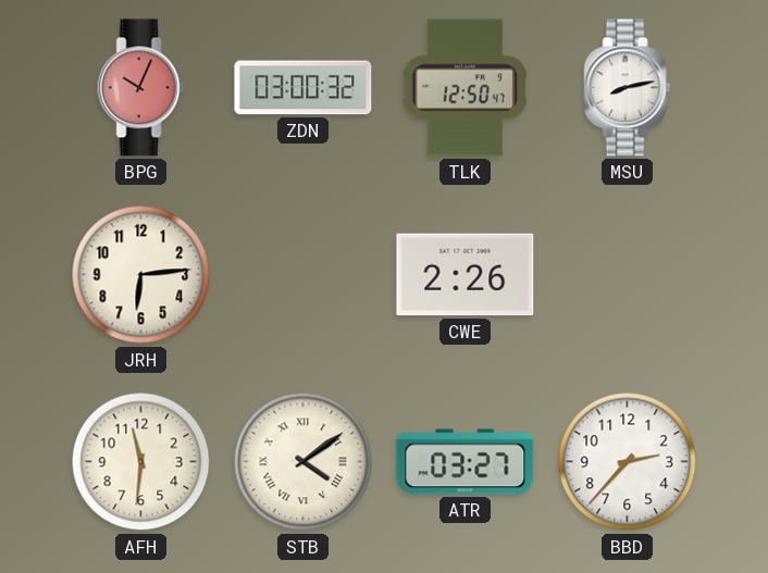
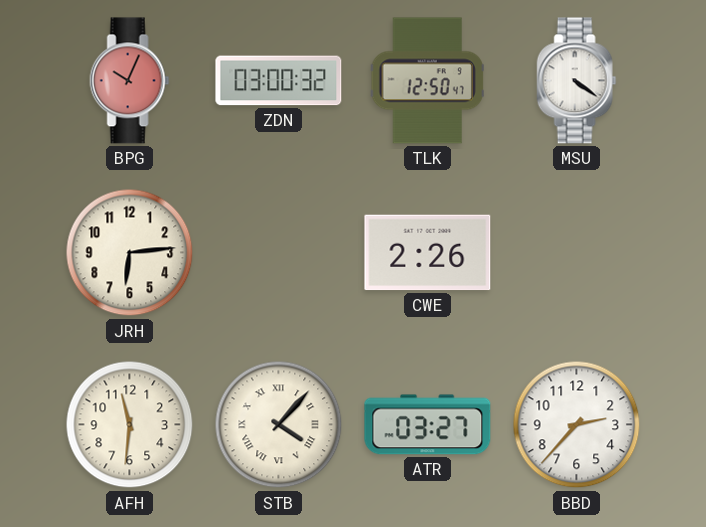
MSU: 8:13 -> 4:21 (577, 81)
STB: 4:09 -> 4:07 (279, 425)
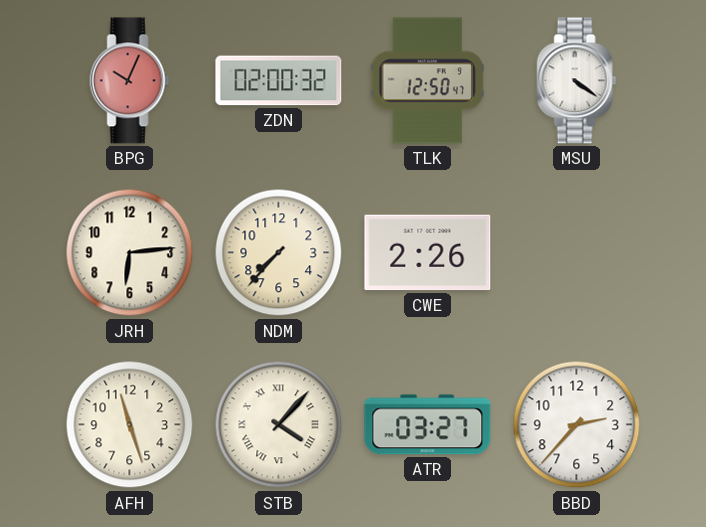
ZDN: 03:00 -> 02:00 (279, 81)
NDM: none -> 7:37 (279, 253)
AFH: 11:31 -> 11:27 (130, 425)
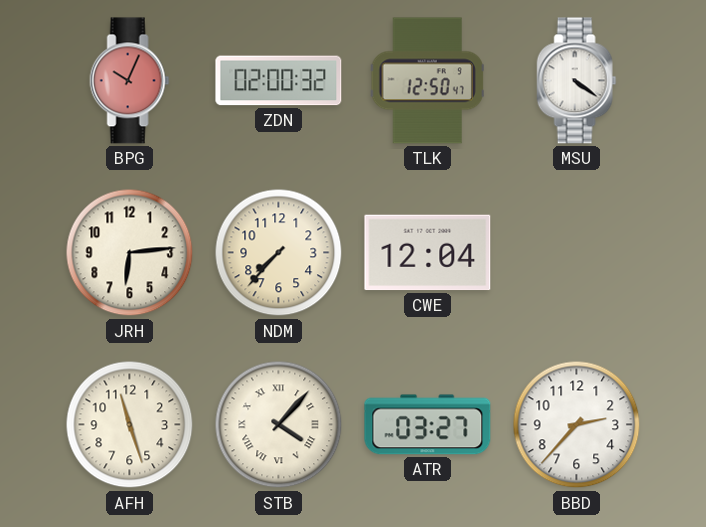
CWE: 2:26 -> 12:04 (428, 253)
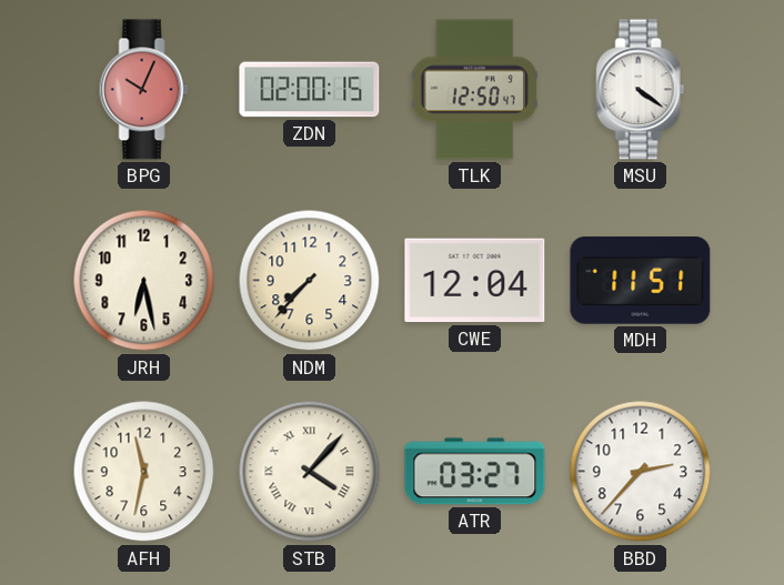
ZDN: 02:00:32 -> 02:00:15 (310, 90)
JRH: 6:14 -> 6:28 (144, 281)
MDH: none -> 11:51 (641, 281)
AFH: 11:27 -> 11:32 (144, 472)
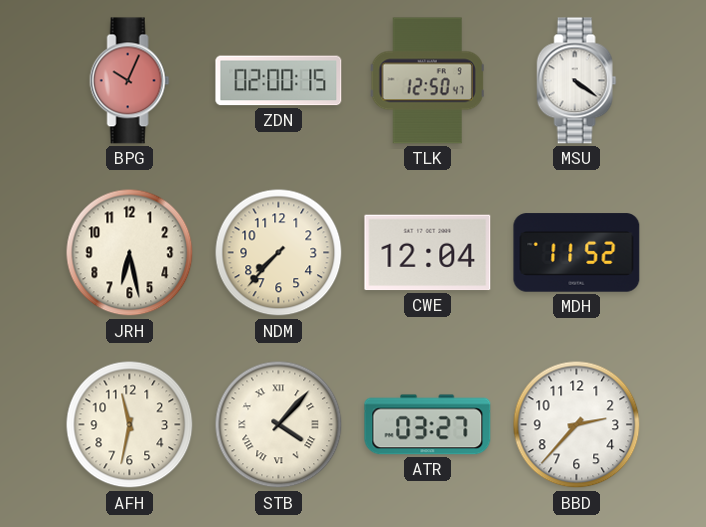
MDH: 11:51 -> 11:52 (577, 253)
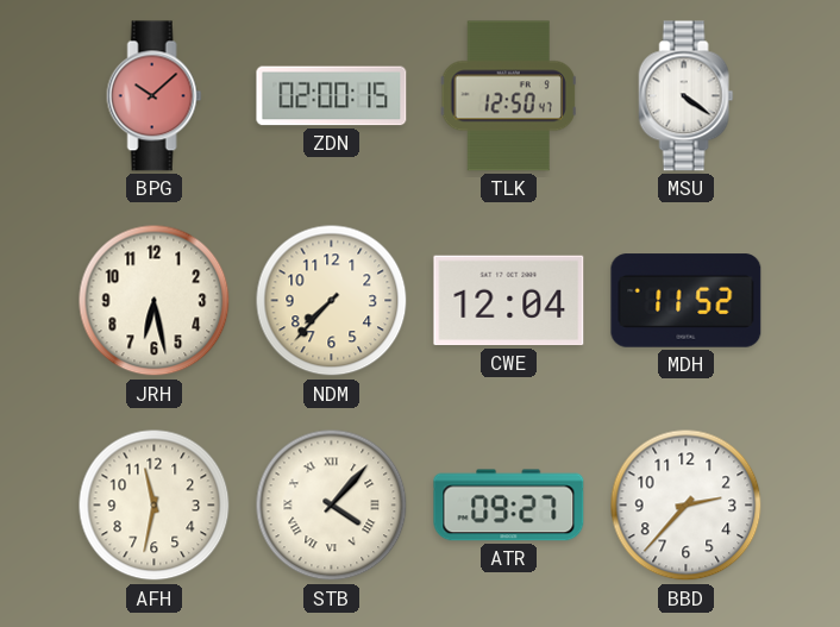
BPG: 10:04 -> 10:08 (155, 96)
ATR: 03:27 -> 09:27 (509, 506)
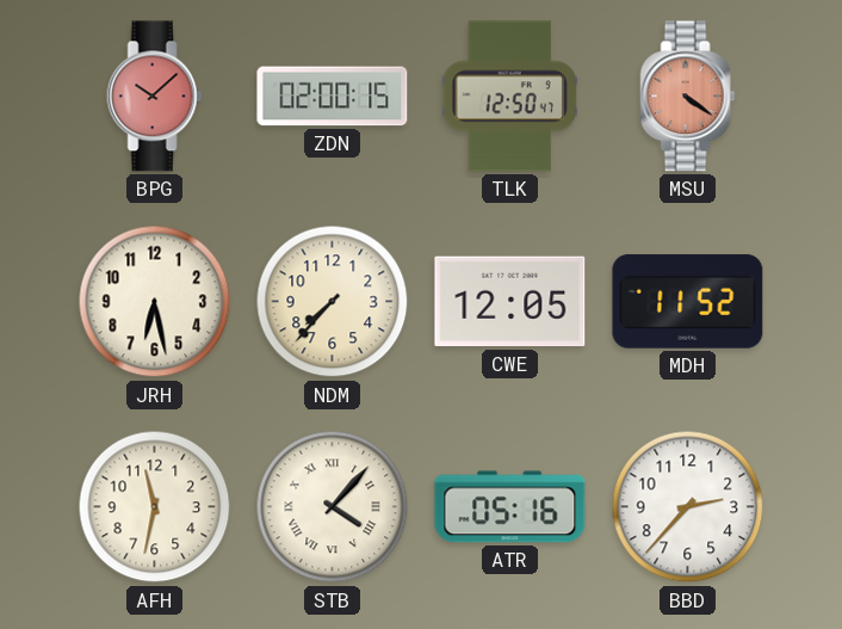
MSU dial: white -> salmon (688, 97)
CWE: 12:04 -> 12:05 (510, 302)
ATR: 09:27 -> 05:16 (510, 507)
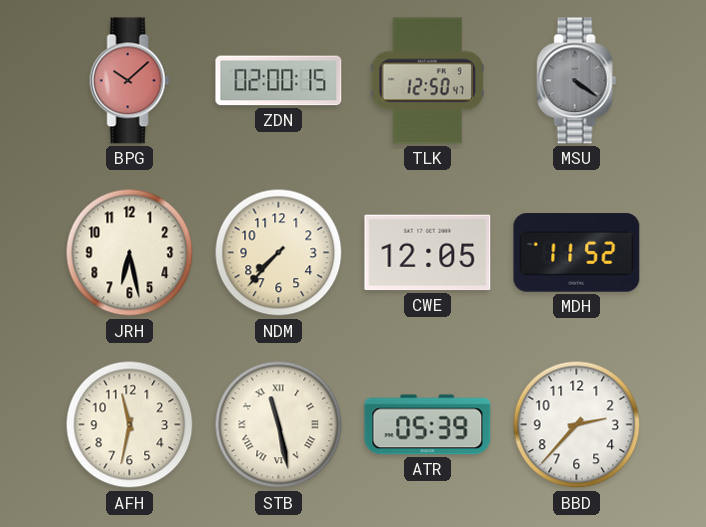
MSU dial: salmon -> grey (577, 81)
STB: 4:07 -> 11:28 (279, 425)
ATR: 05:16 -> 05:39 (428, 425)
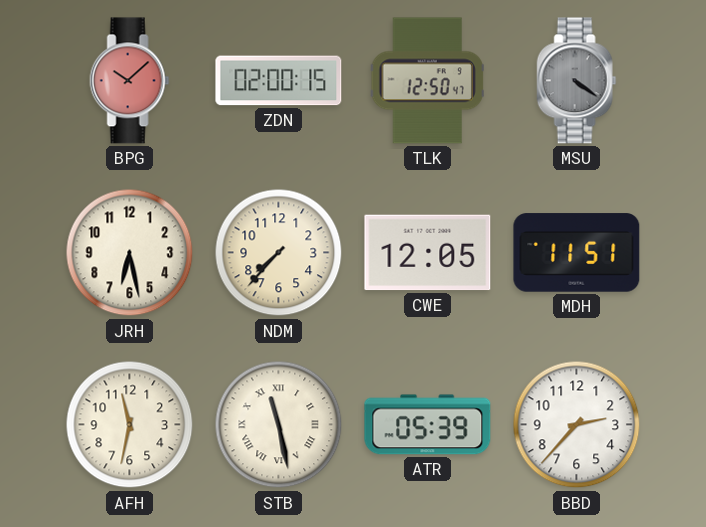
MDH: 11:52 -> 11:51 (577, 253)
